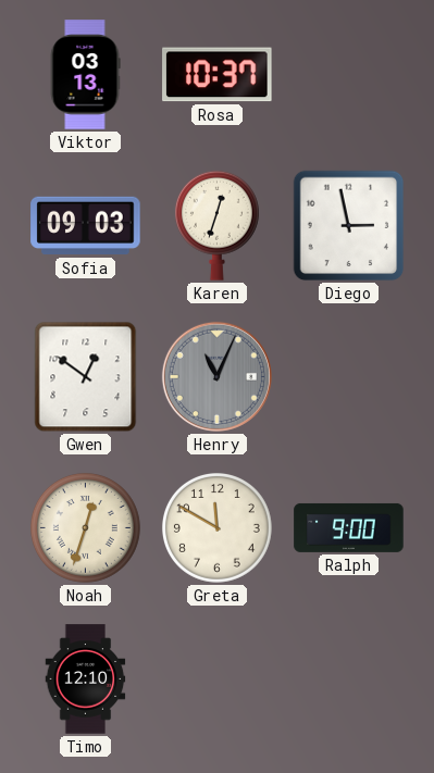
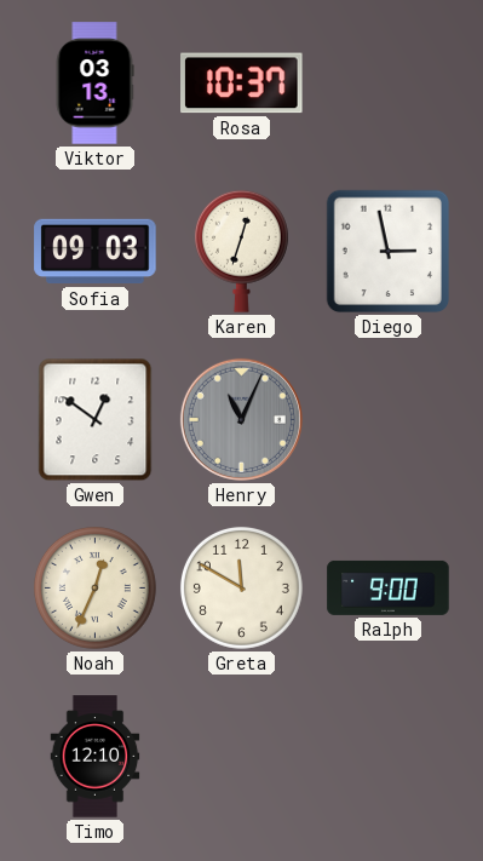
Noah: 12:33 -> 12:34 (94, 587)
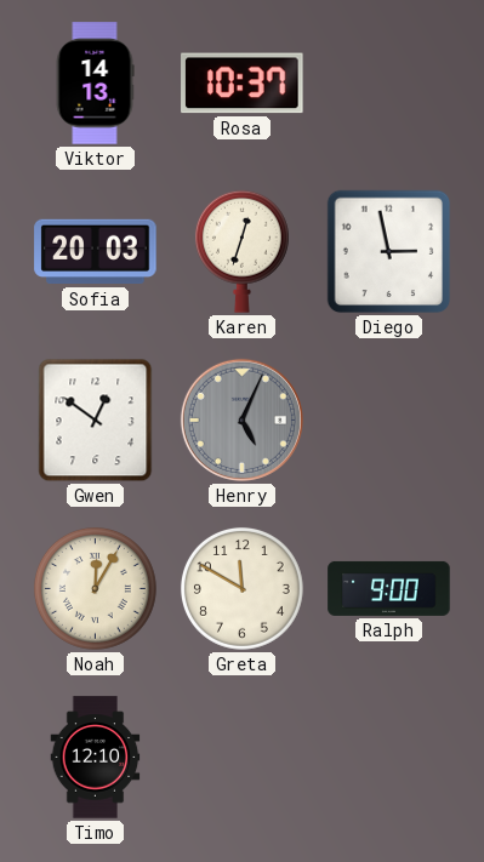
Viktor: 03:13 -> 14:13 (95, 84)
Sofia: 09:03 -> 20:03 (96, 252)
Henry: 11:04 -> 5:04 (241, 419)
Noah: 12:34 -> 12:05 (95, 588)
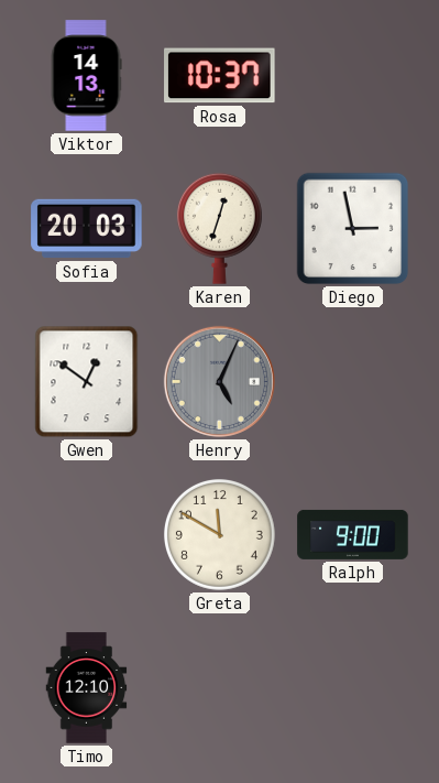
Noah: 12:05 -> none (95, 588)
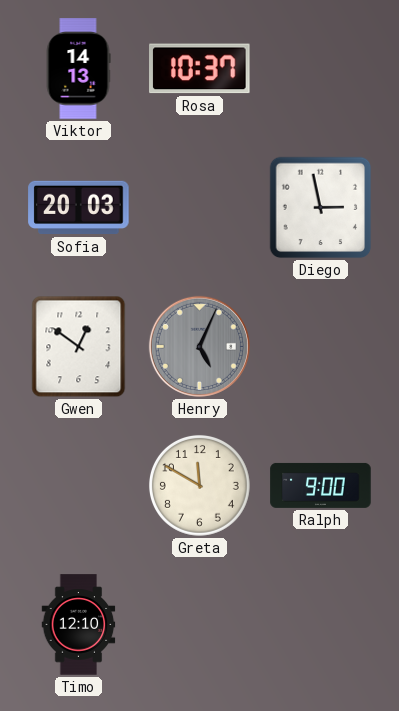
Karen: 12:33 -> none (219, 228)
